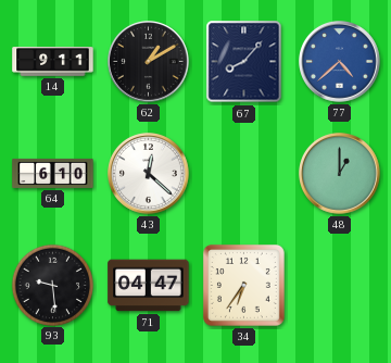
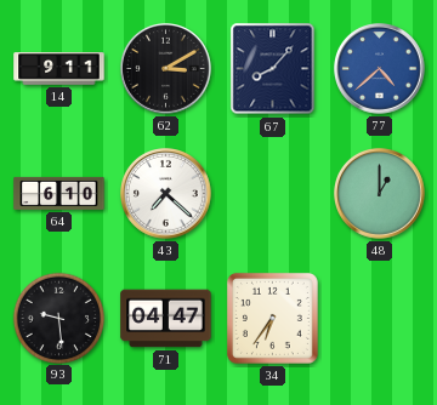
62: 1:10 -> 3:10 (166, 69)
43: 12:22 -> 7:22 (166, 194)
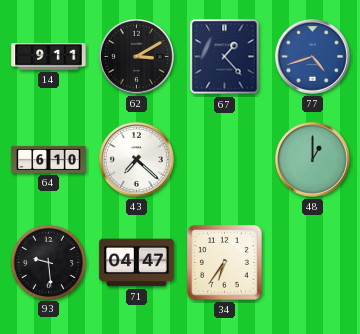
67: 8:07 -> 1:23 (225, 57)
77: 4:38 -> 4:42 (313, 57)
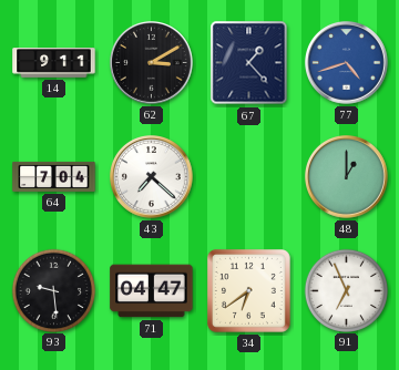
64: 6:10 -> 7:04 (54, 176)
34: 6:36 -> 6:39 (248, 290)
91: none -> 6:56 (346, 290)
